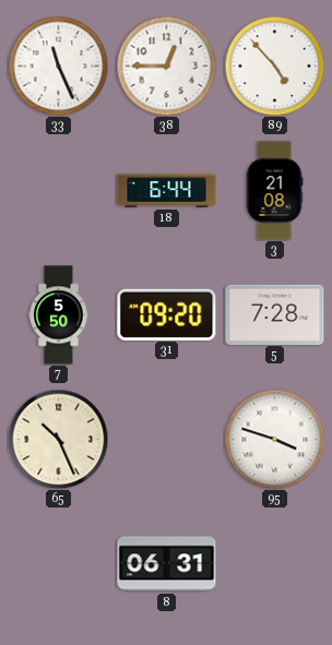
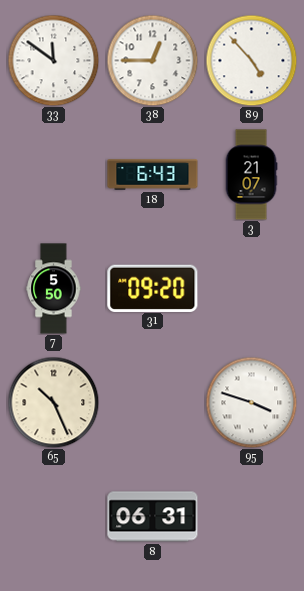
33: 11:26 -> 11:51 (53, 60)
18: 6:44 -> 6:43 (153, 175)
3: 21:08 -> 21:07 (251, 175)
5: 7:28 -> none (275, 314)
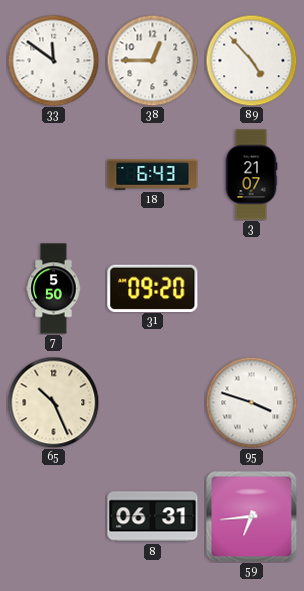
59: none -> 6:44 (251, 516)
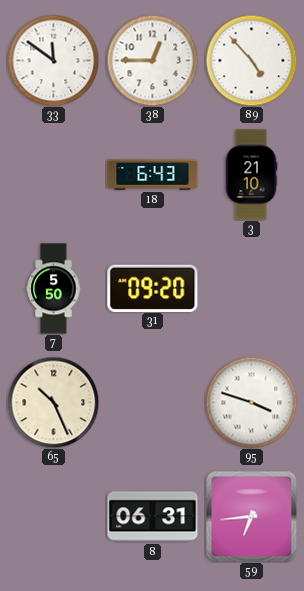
3: 21:07 -> 21:10 (251, 175)
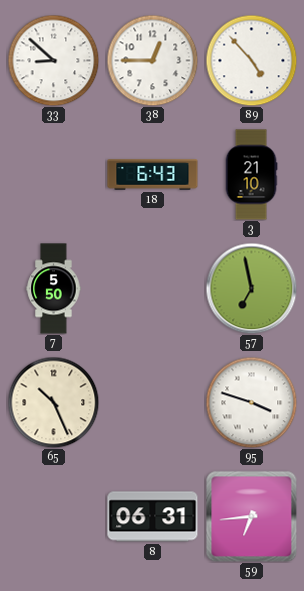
33: 11:51 -> 8:52 (53, 60)
31: 09:20 -> none (153, 288)
57: none -> 6:58 (251, 288)
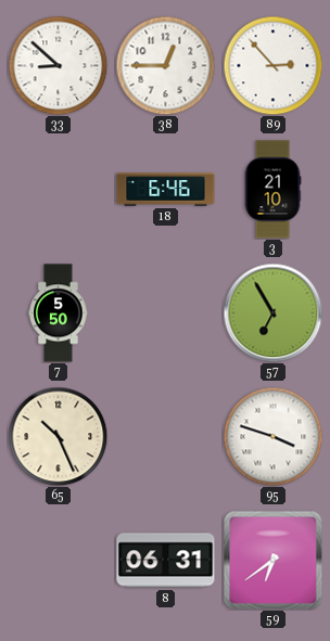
89: 4:53 -> 2:53 (272, 65)
18: 6:43 -> 6:46 (166, 190)
57: 6:58 -> 6:55 (272, 312)
59: 6:44 -> 6:39 (272, 560)
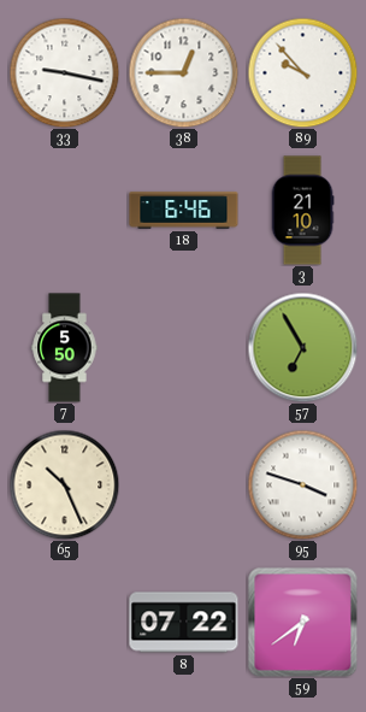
33: 8:52 -> 9:17 (64, 72)
89: 2:53 -> 9:53 (302, 72)
8: 06:31 -> 07:22 (184, 623)
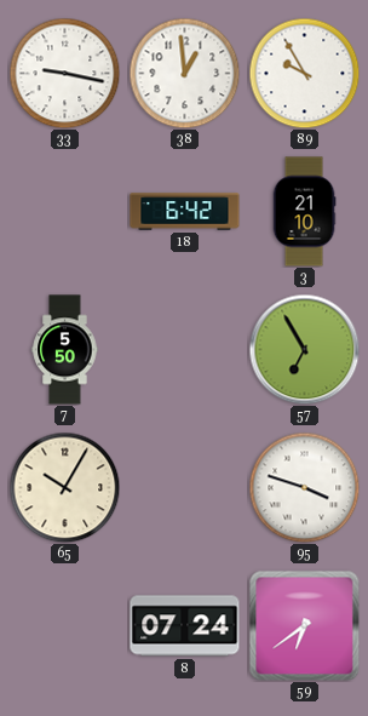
38: 12:45 -> 12:59 (184, 73)
89: 9:53 -> 9:55 (304, 73)
18: 6:46 -> 6:42 (185, 212)
65: 10:26 -> 10:05 (64, 487)
8: 07:22 -> 07:24 (185, 626)
